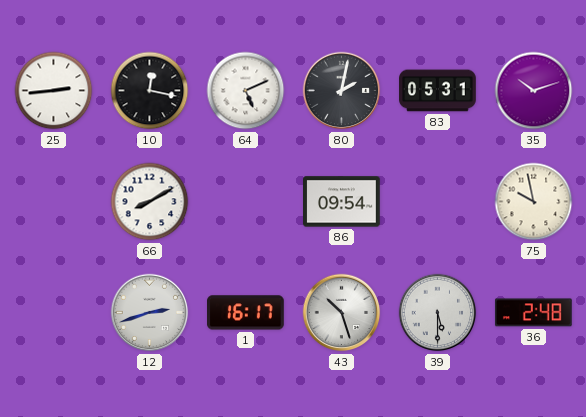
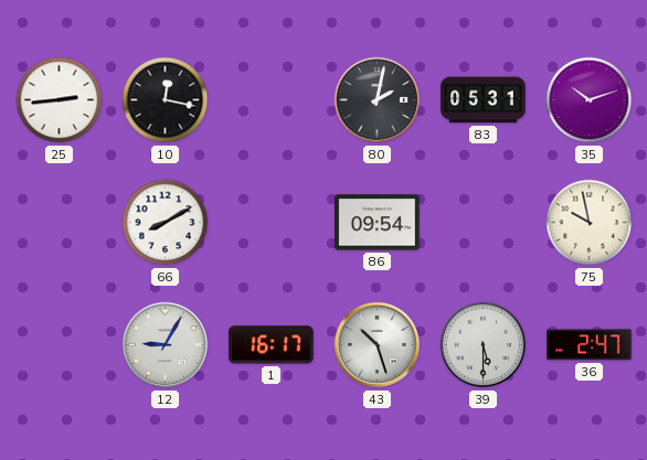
64: 5:11 -> none (246, 91)
12: 2:42 -> 9:05 (166, 345)
36: 2:48 -> 2:47 (590, 345)
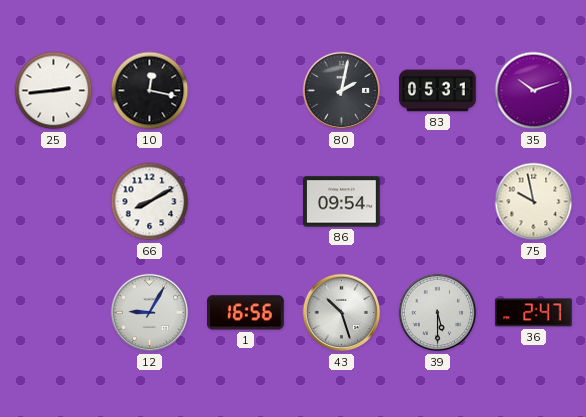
1: 16:17 -> 16:56 (246, 313)
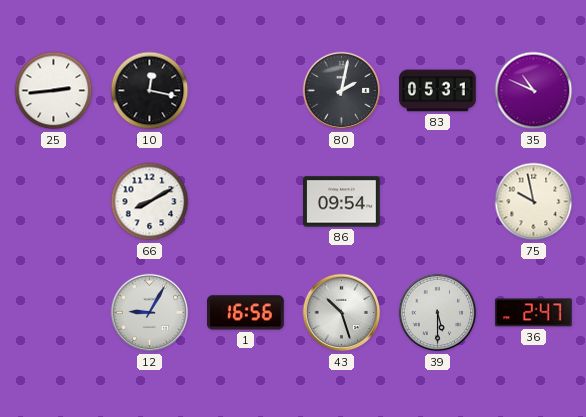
35: 10:12 -> 10:49 (534, 91)
